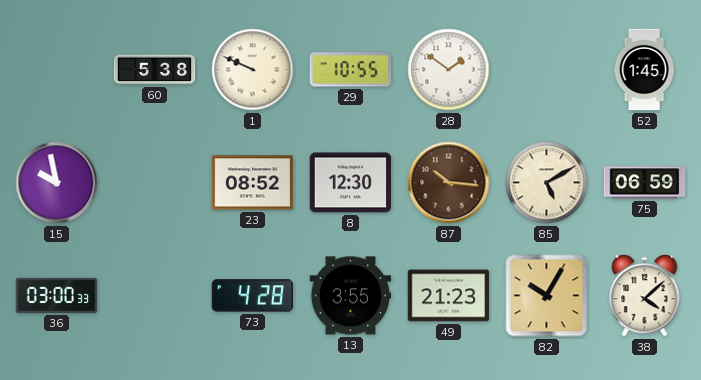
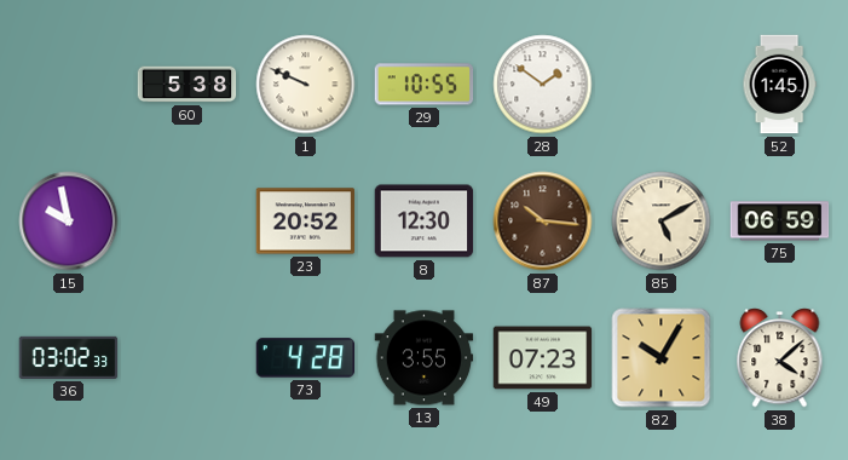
23: 08:52 -> 20:52 (306, 222)
36: 03:00 -> 03:02 (69, 357)
49: 21:23 -> 07:23 (543, 358)
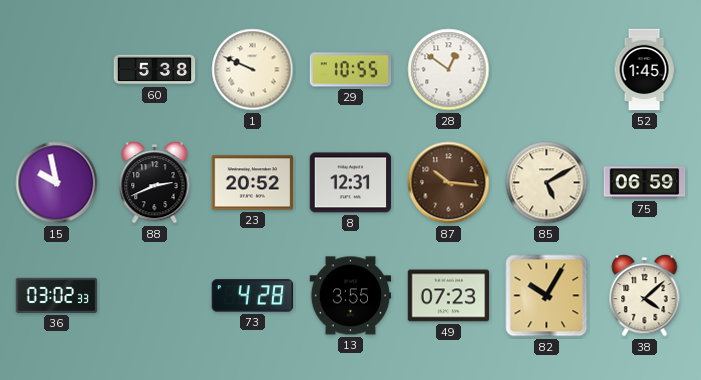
28: 1:51 -> 12:51 (449, 70)
88: none -> 2:41 (155, 183)
8: 12:30 -> 12:31 (351, 183)
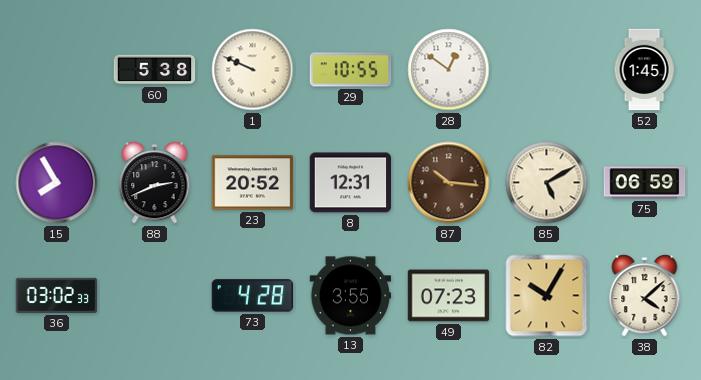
15: 9:58 -> 7:55 (57, 183)
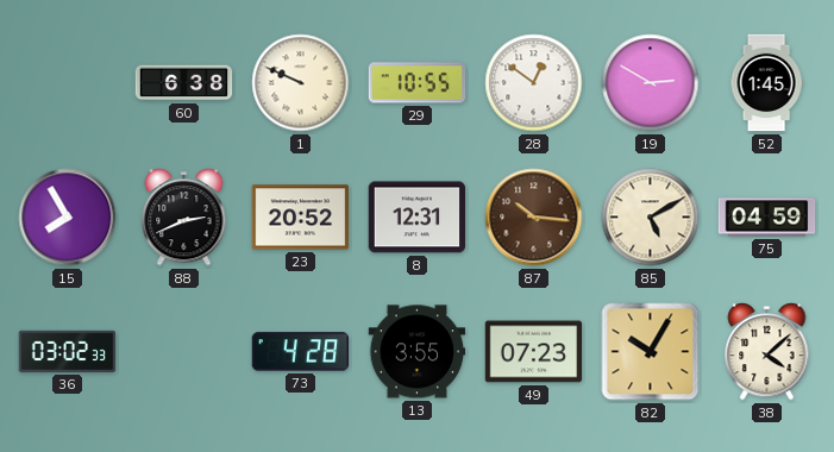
60: 5:38 -> 6:38 (184, 83)
19: none -> 2:50 (651, 83)
75: 06:59 -> 04:59 (767, 218)
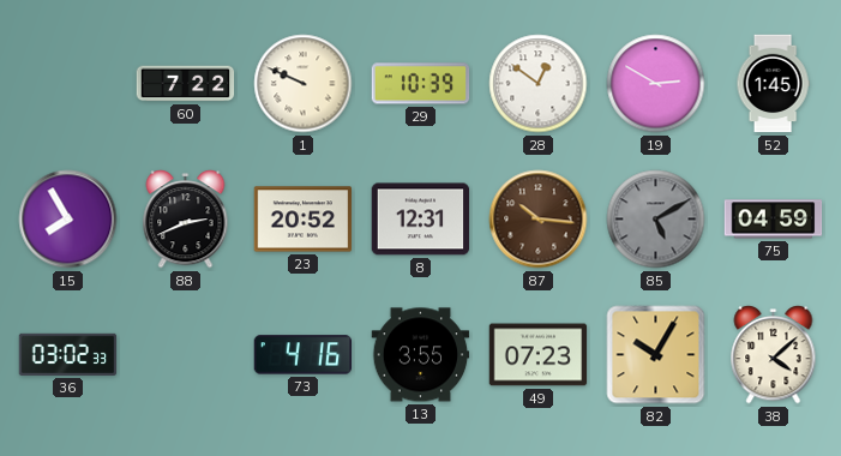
60: 6:38 -> 7:22 (186, 84)
29: 10:55 -> 10:39 (421, 84)
85 dial: cream -> grey (656, 220)
73: 4:28 -> 4:16 (304, 355)
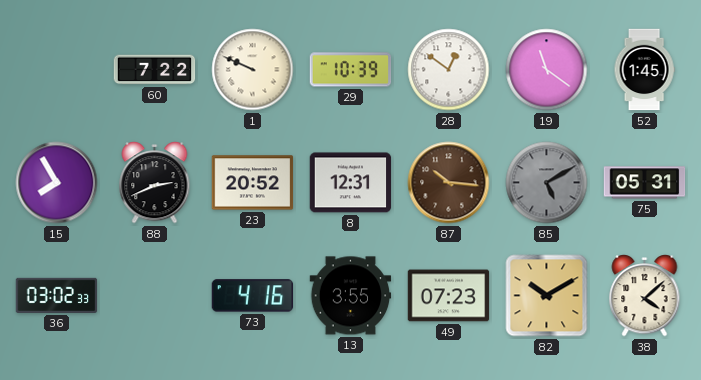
19: 2:50 -> 11:21 (547, 70)
75: 04:59 -> 05:31 (645, 183)
82: 10:05 -> 10:10 (547, 296)
